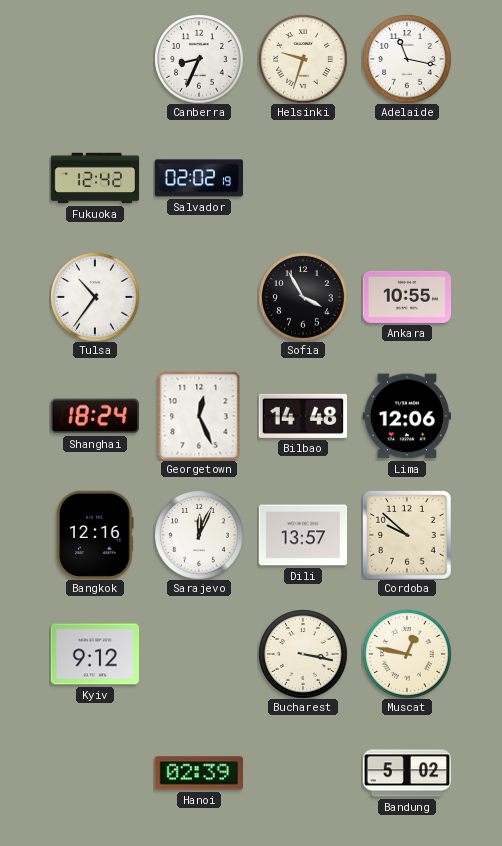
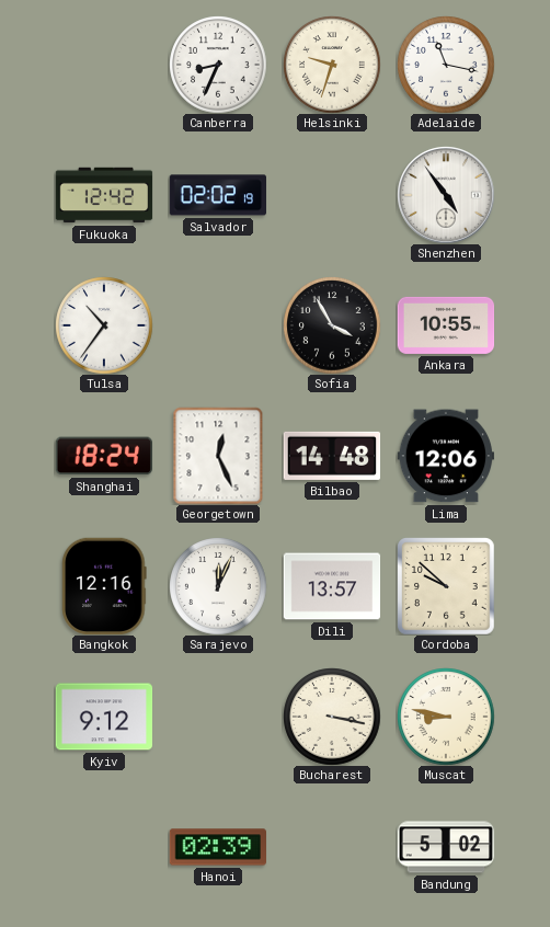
Shenzhen: none -> 4:54 (446, 195)
Muscat: 12:47 -> 8:47 (446, 717)
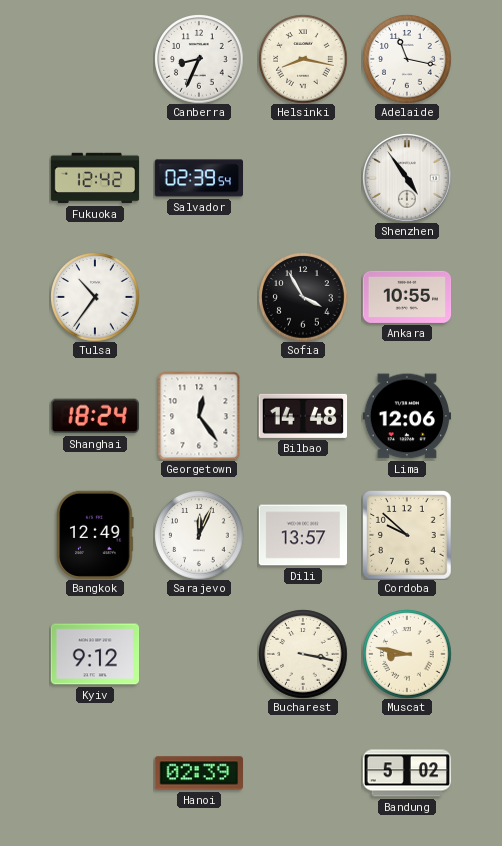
Helsinki: 9:33 -> 8:17 (303, 59)
Salvador: 02:02 -> 02:39 (198, 178)
Georgetown: 12:26 -> 12:24 (199, 416)
Bangkok: 12:16 -> 12:49 (95, 535)
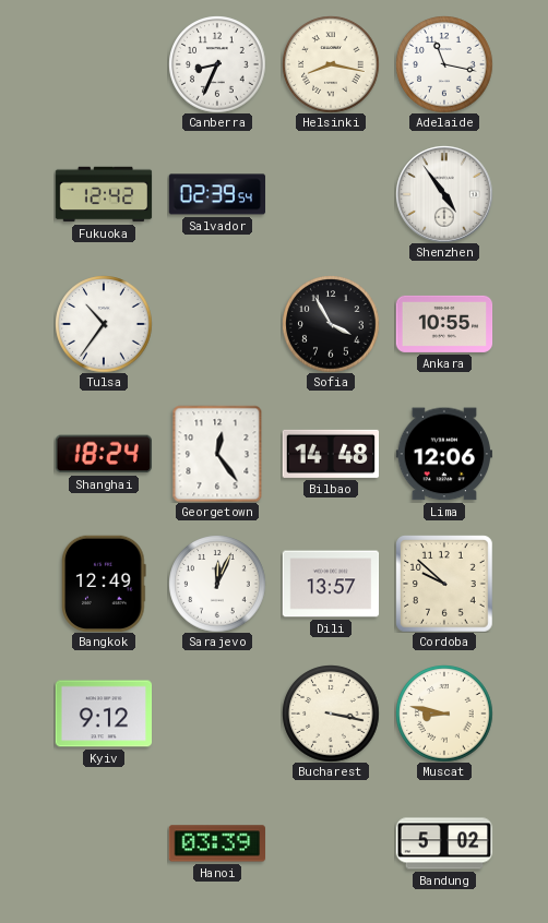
Hanoi: 02:39 -> 03:39 (216, 843)
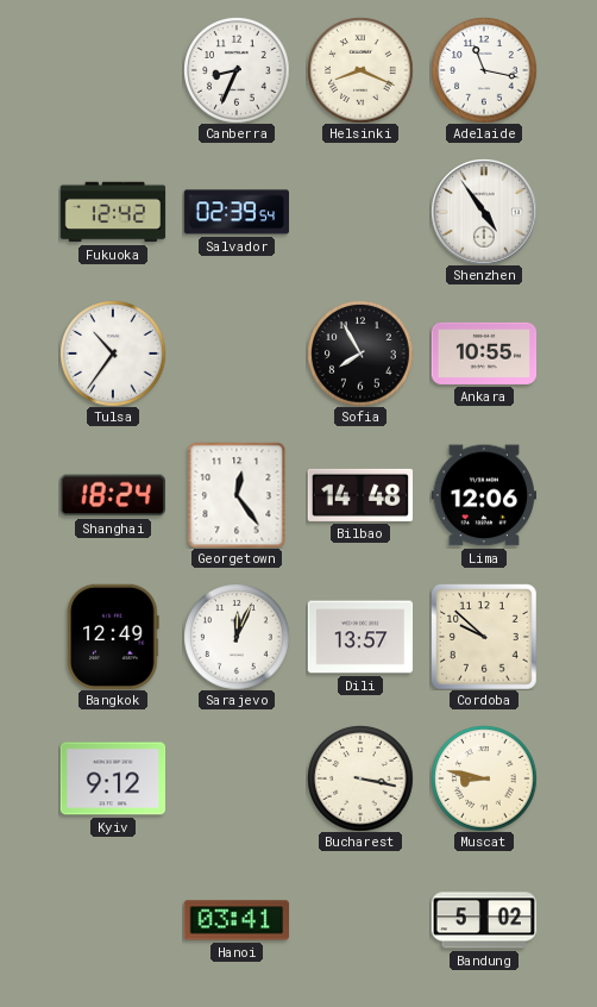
Helsinki: 8:17 -> 8:19 (360, 70)
Sofia: 3:55 -> 7:55 (360, 354)
Hanoi: 03:39 -> 03:41 (235, 920)
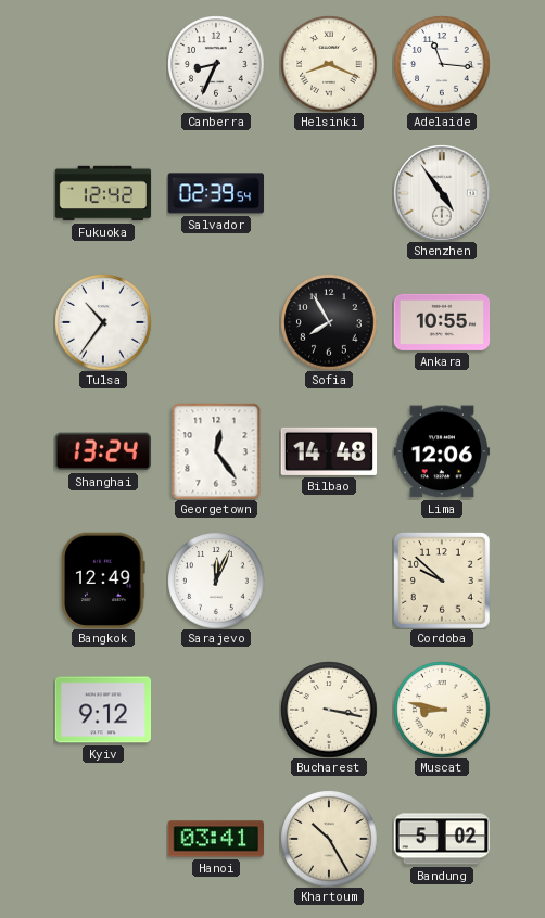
Adelaide: 11:17 -> 11:16 (442, 64)
Shanghai: 18:24 -> 13:24 (103, 451)
Dili: 13:57 -> none (360, 637)
Khartoum: none -> 10:25 (329, 839)
